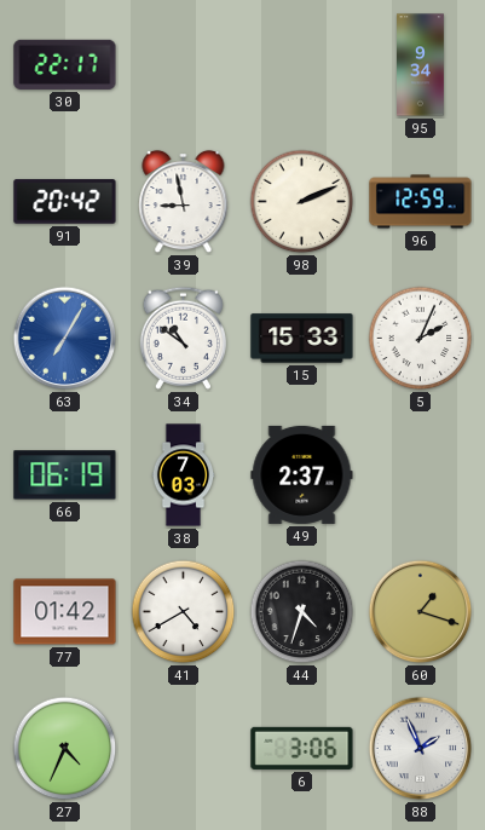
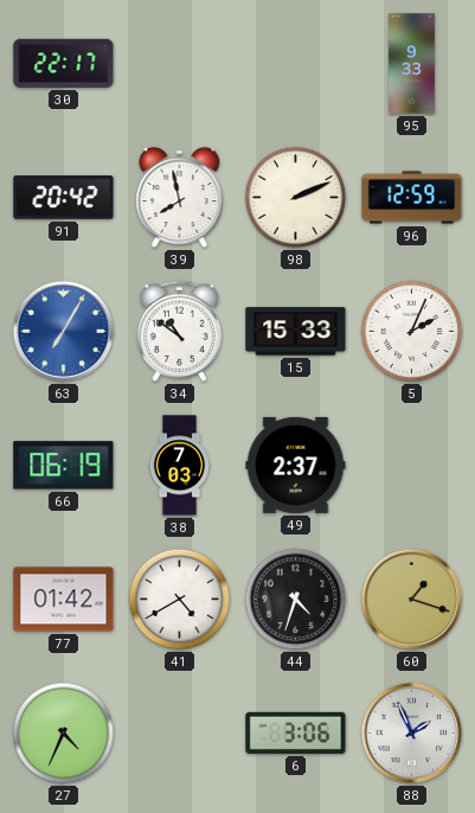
95: 9:34 -> 9:33 (412, 64)
39: 8:58 -> 7:58 (180, 198)
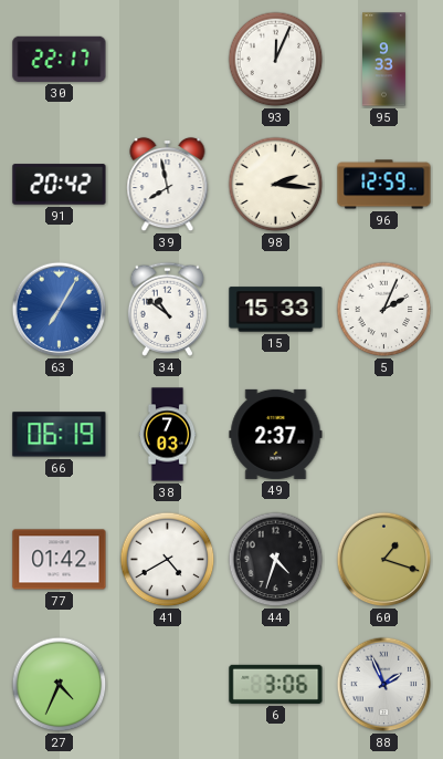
93: none -> 12:04 (276, 60)
98: 2:11 -> 2:16 (276, 185)
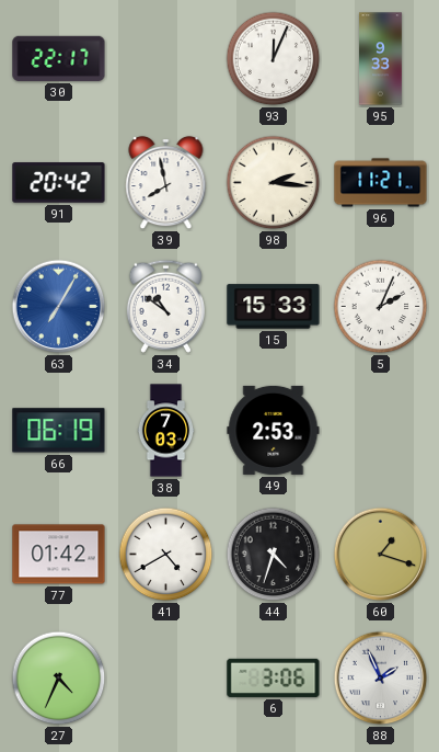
96: 12:59 -> 11:21 (381, 183)
49: 2:37 -> 2:53 (274, 430)
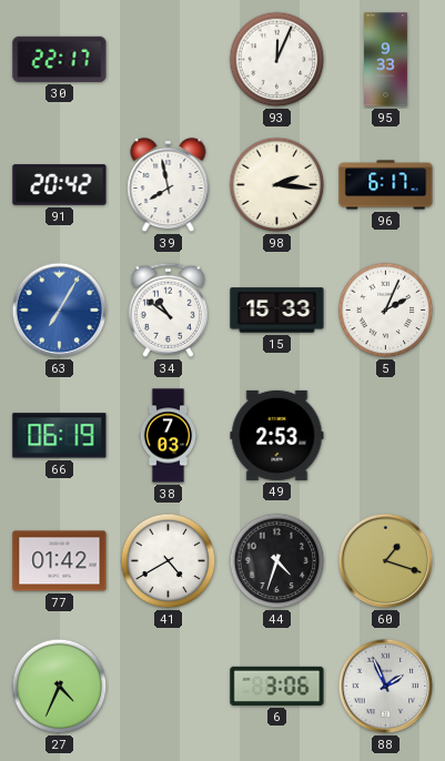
96: 11:21 -> 6:17 (386, 185)
